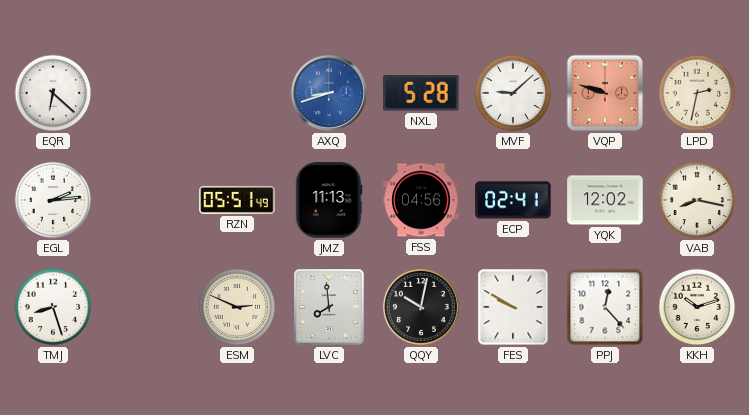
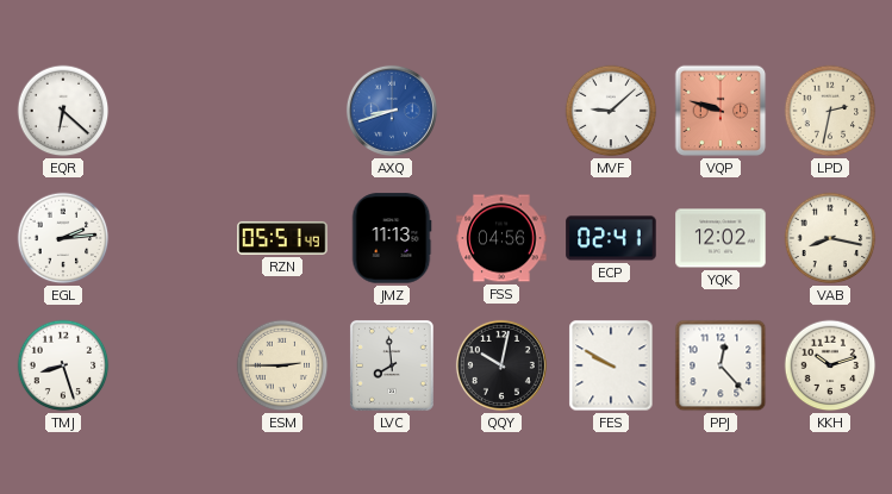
NXL: 5:28 -> none (421, 94)
ESM: 2:49 -> 2:45 (282, 365)
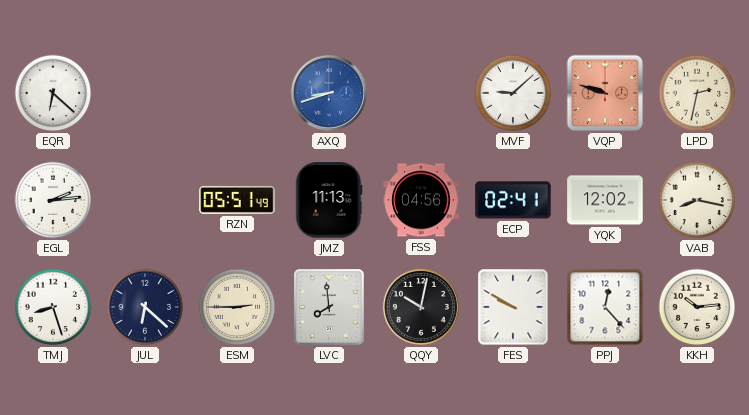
JUL: none -> 6:22 (145, 307)
KKH: 10:12 -> 10:14 (697, 307)
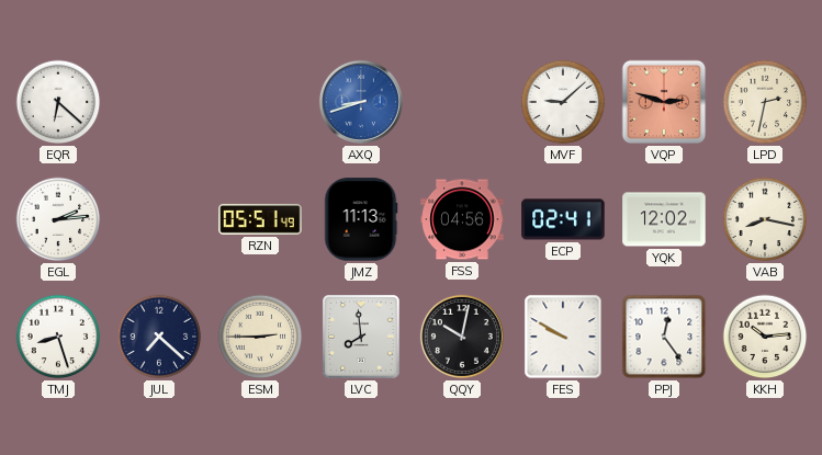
VQP: 9:48 -> 2:48 (664, 102)
JUL: 6:22 -> 7:22 (159, 337)
PPJ: 12:23 -> 12:24 (664, 337)
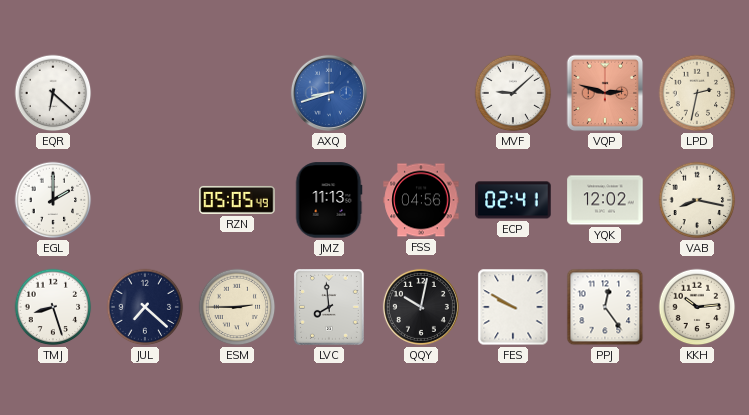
EGL: 2:14 -> 2:00 (53, 200)
RZN: 05:51 -> 05:05 (237, 200)
